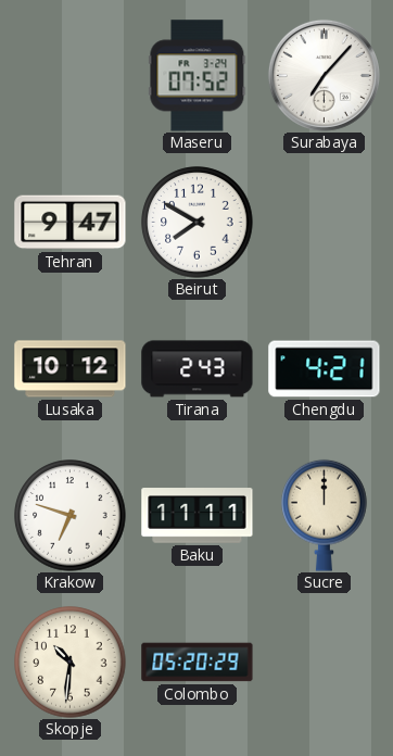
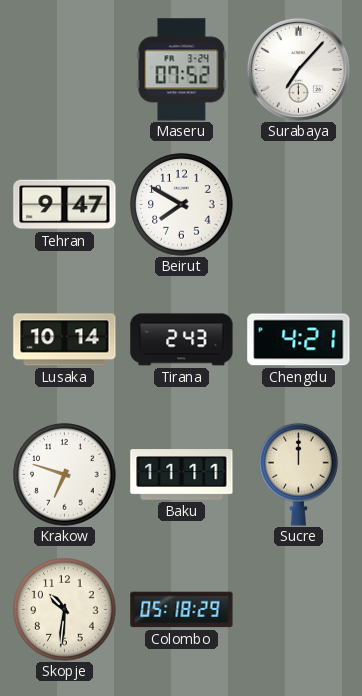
Lusaka: 10:12 -> 10:14 (65, 340)
Colombo: 05:20 -> 05:18 (182, 610)
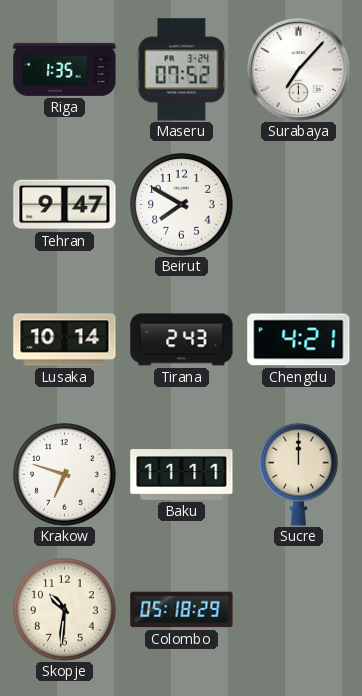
Riga: none -> 1:35 (65, 69)
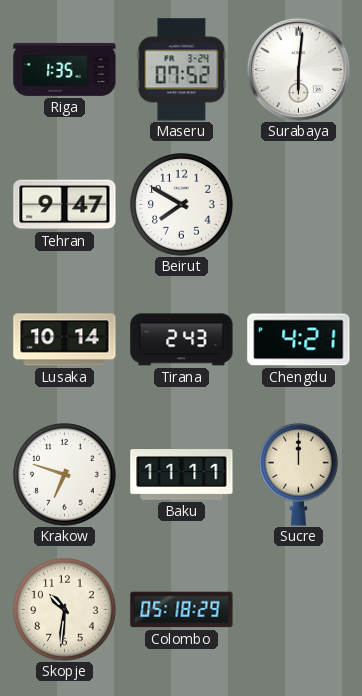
Surabaya: 7:07 -> 6:01 (298, 69)
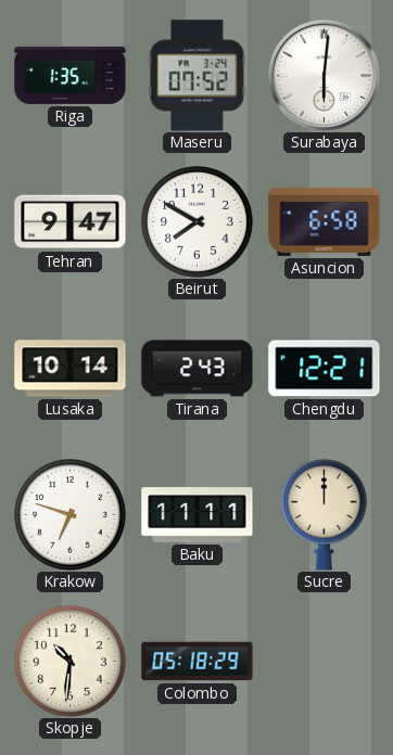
Asuncion: none -> 6:58 (325, 221)
Chengdu: 4:21 -> 12:21 (325, 369)
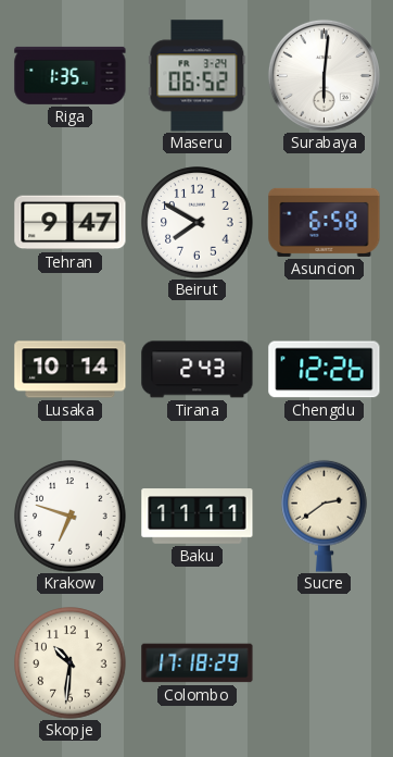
Maseru: 07:52 -> 06:52 (198, 76)
Chengdu: 12:21 -> 12:26 (325, 370)
Sucre: 12:00 -> 2:39 (325, 516)
Colombo: 05:18 -> 17:18 (198, 663)
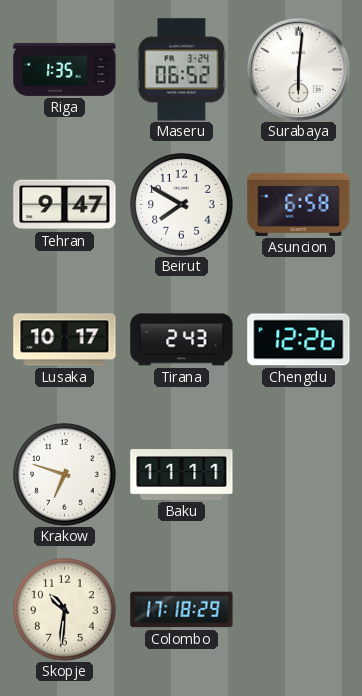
Lusaka: 10:14 -> 10:17 (65, 340)
Sucre: 2:39 -> none (325, 516)
